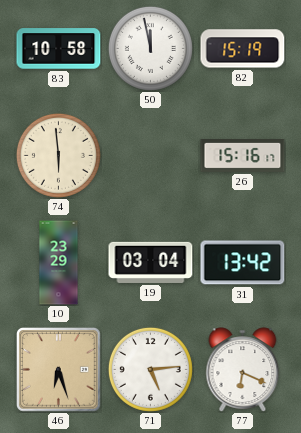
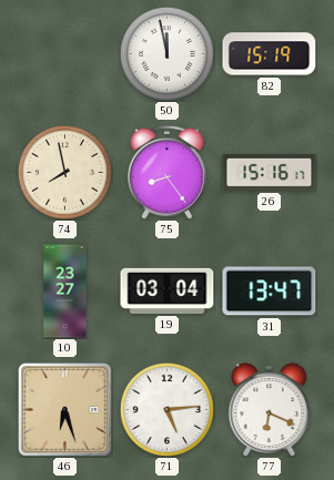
83: 10:58 -> none (59, 49)
74: 5:59 -> 7:58 (64, 172)
75: none -> 8:24 (168, 172)
10: 23:29 -> 23:27 (65, 292)
31: 13:42 -> 13:47 (270, 292)
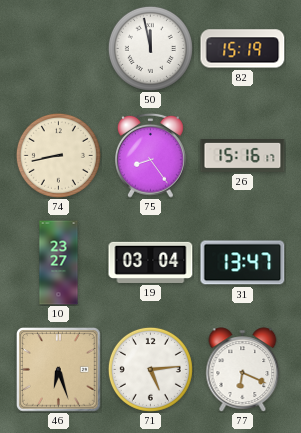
74: 7:58 -> 8:43 (58, 155)
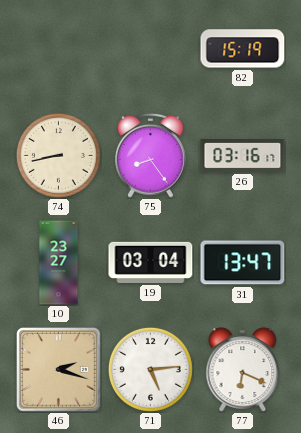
50: 11:58 -> none (150, 48)
26: 15:16 -> 03:16 (243, 156)
46: 6:27 -> 2:18 (59, 370)
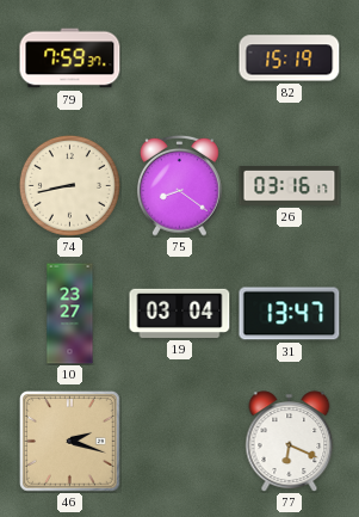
79: none -> 7:59 (70, 59)
75: 8:24 -> 8:21 (180, 185)
71: 5:14 -> none (150, 369)
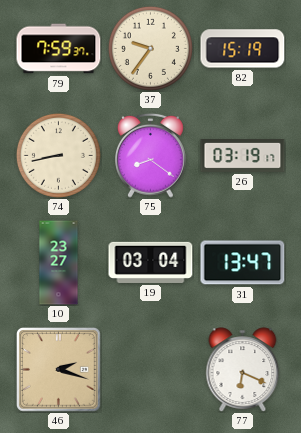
37: none -> 9:36 (150, 48)
26: 03:16 -> 03:19 (243, 156)
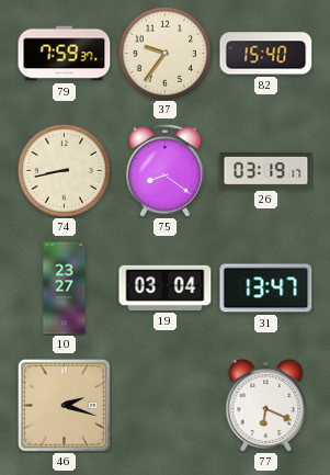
82: 15:19 -> 15:40 (266, 54)
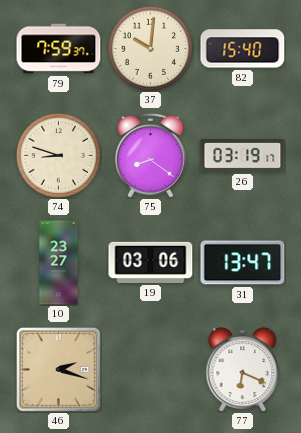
37: 9:36 -> 10:01 (150, 48)
74: 8:43 -> 8:48 (58, 155)
19: 03:04 -> 03:06 (151, 262)
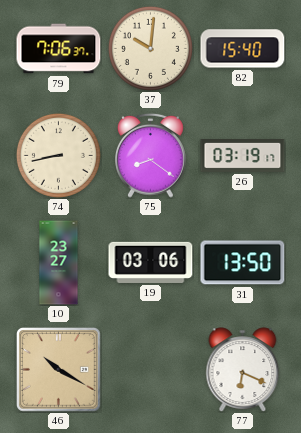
79: 7:59 -> 7:06 (59, 49)
74: 8:48 -> 8:43 (58, 155)
31: 13:47 -> 13:50 (243, 263)
46: 2:18 -> 10:20 (59, 370)
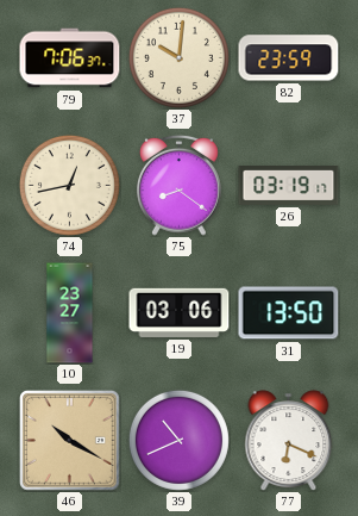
82: 15:40 -> 23:59 (289, 58)
74: 8:43 -> 12:43 (69, 185)
39: none -> 10:41 (178, 440)
